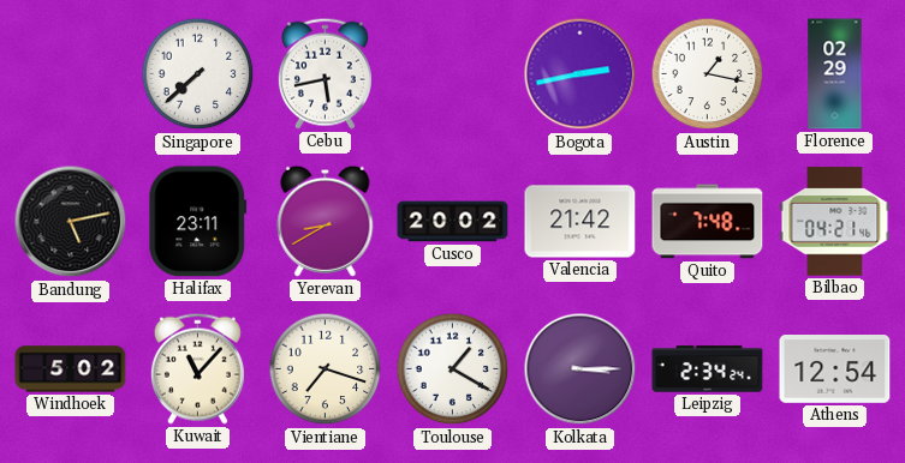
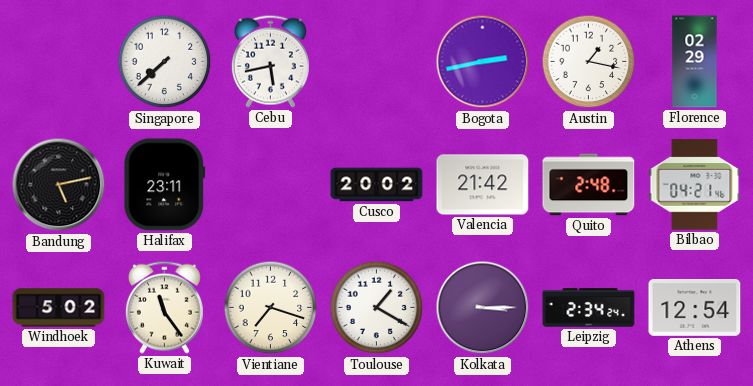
Yerevan: 8:40 -> none (326, 221)
Quito: 7:48 -> 2:48 (589, 185)
Kuwait: 11:07 -> 11:24 (164, 307)
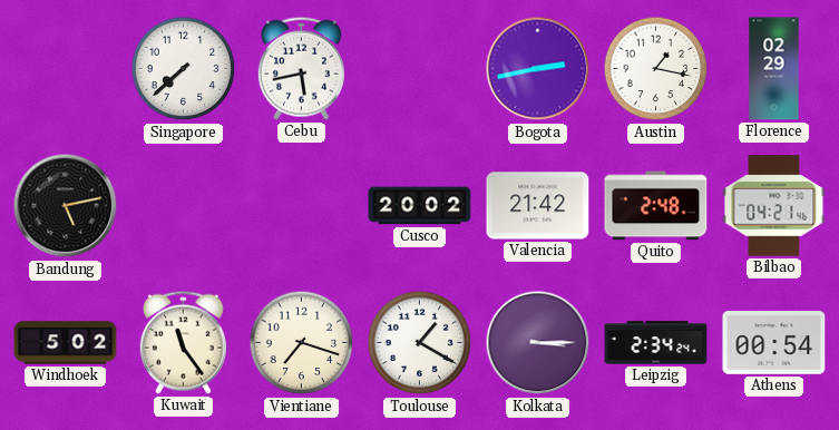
Halifax: 23:11 -> none (165, 185)
Athens: 12:54 -> 00:54 (774, 343)
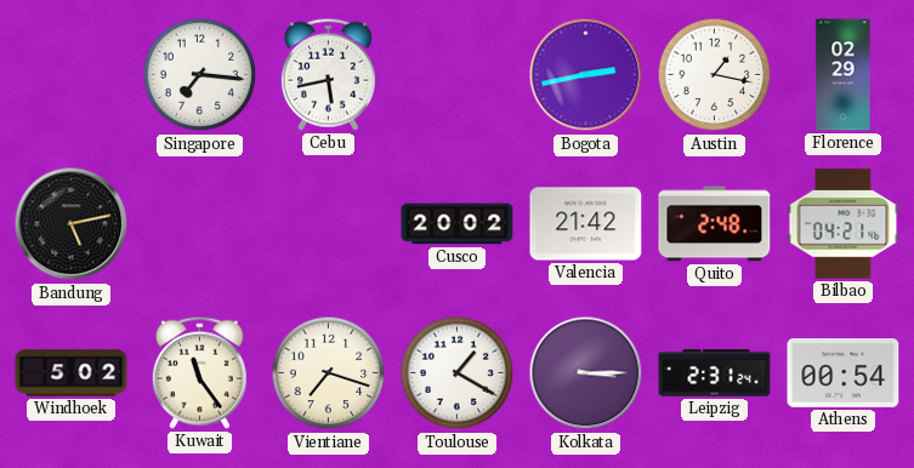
Singapore: 7:38 -> 7:16 (200, 75)
Leipzig: 2:34 -> 2:31 (715, 373)
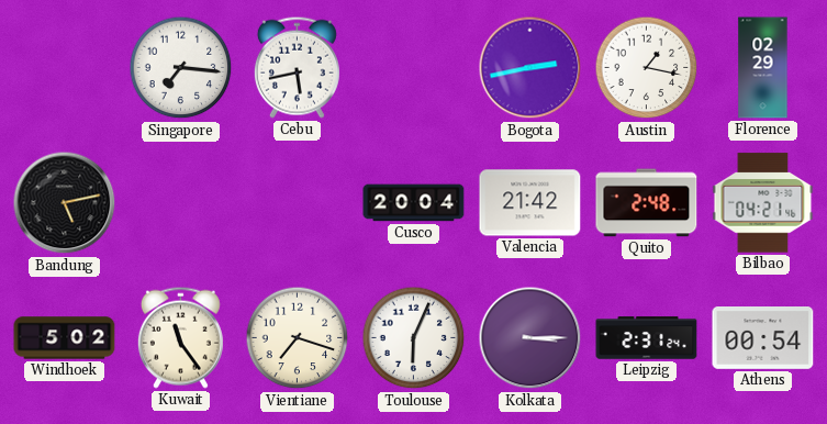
Cusco: 20:02 -> 20:04 (414, 203)
Toulouse: 1:20 -> 6:04 (414, 338)
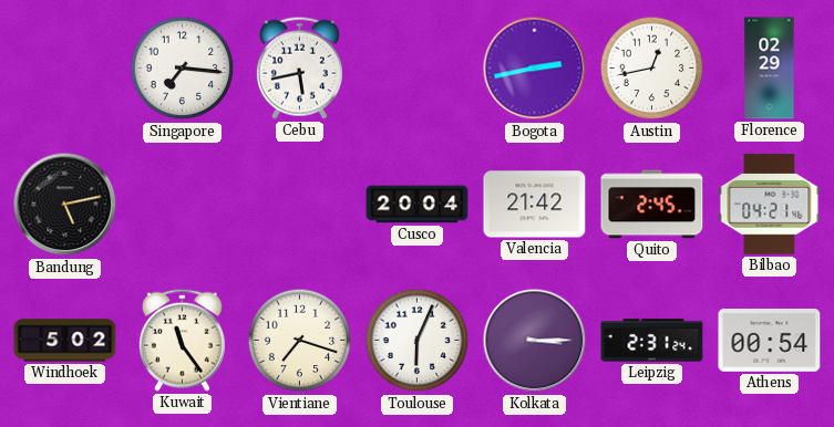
Austin: 1:17 -> 12:43 (652, 69)
Quito: 2:48 -> 2:45 (652, 205)
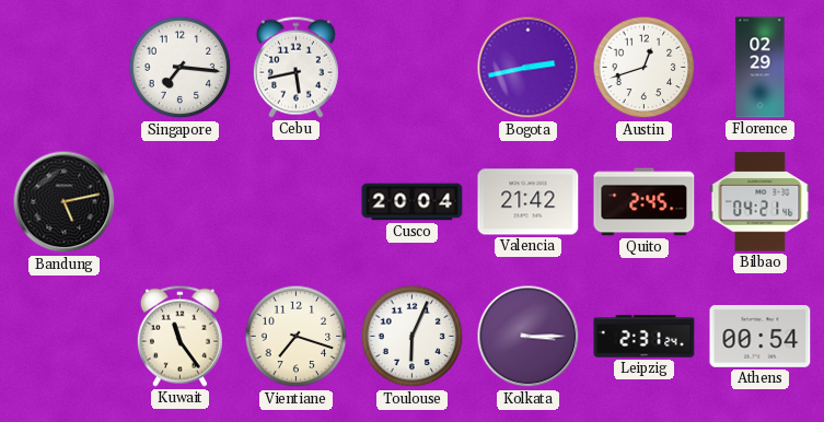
Austin: 12:43 -> 12:42 (645, 68)
Windhoek: 5:02 -> none (65, 341)
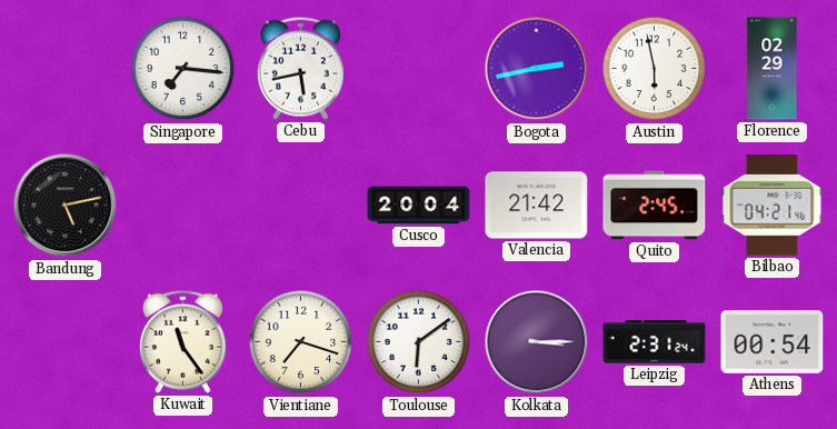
Austin: 12:42 -> 5:58 (655, 69)
Toulouse: 6:04 -> 6:09 (419, 342)
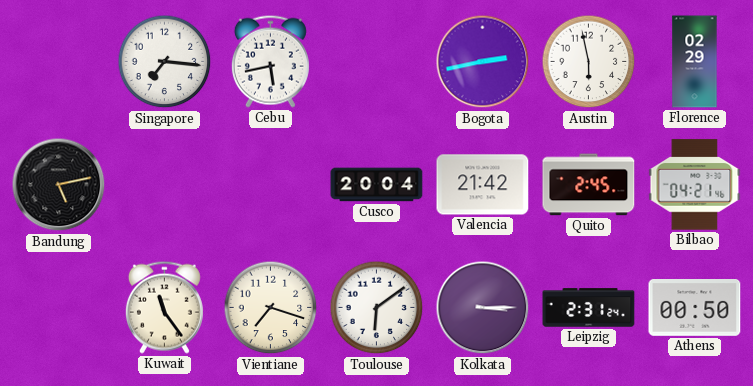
Athens: 00:54 -> 00:50 (695, 308)
